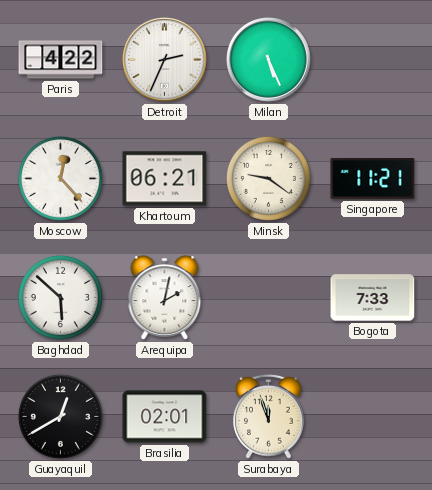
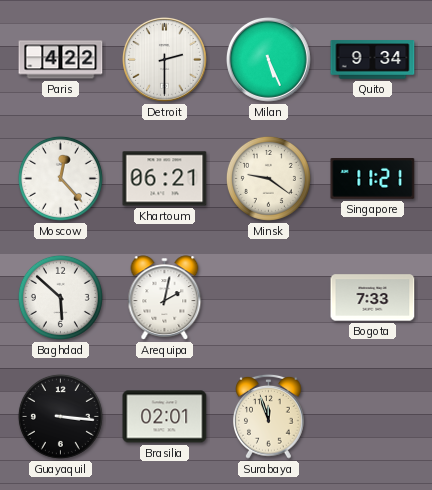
Detroit: 2:34 -> 2:30 (165, 60)
Quito: none -> 9:34 (373, 60)
Guayaquil: 12:40 -> 3:16 (60, 416)
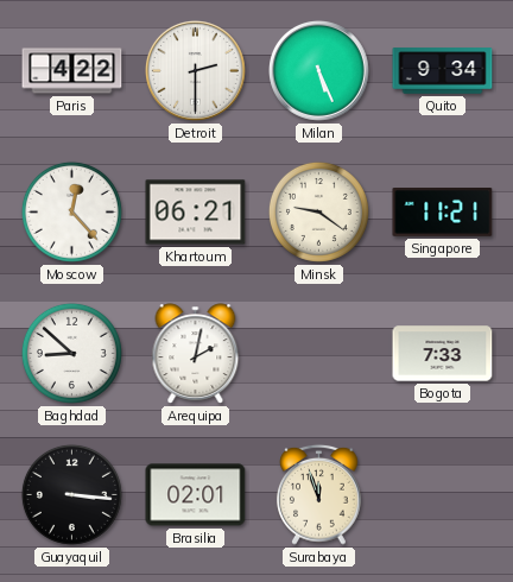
Baghdad: 5:52 -> 8:52 (71, 353)
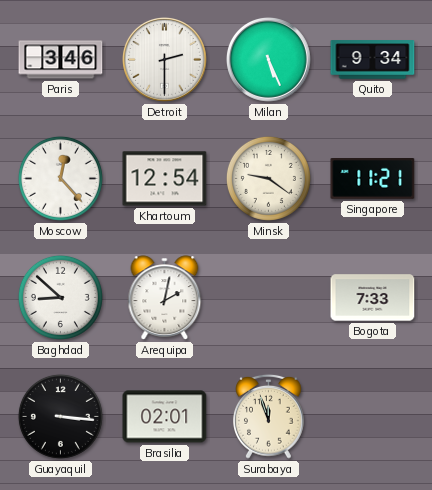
Paris: 4:22 -> 3:46 (61, 60)
Khartoum: 06:21 -> 12:54 (165, 179)
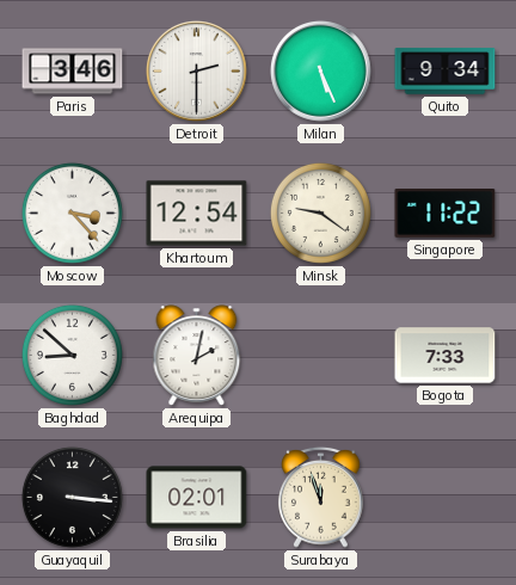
Moscow: 12:23 -> 3:23 (72, 213)
Singapore: 11:21 -> 11:22 (446, 214)
